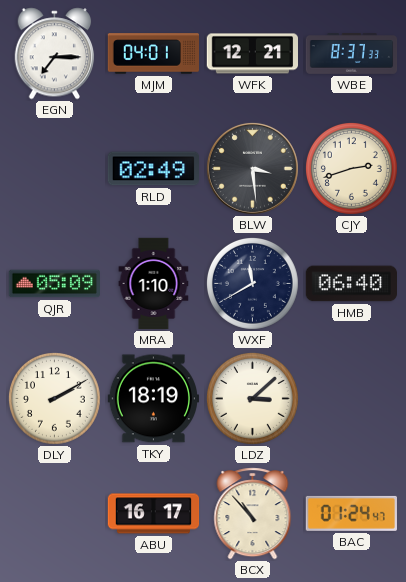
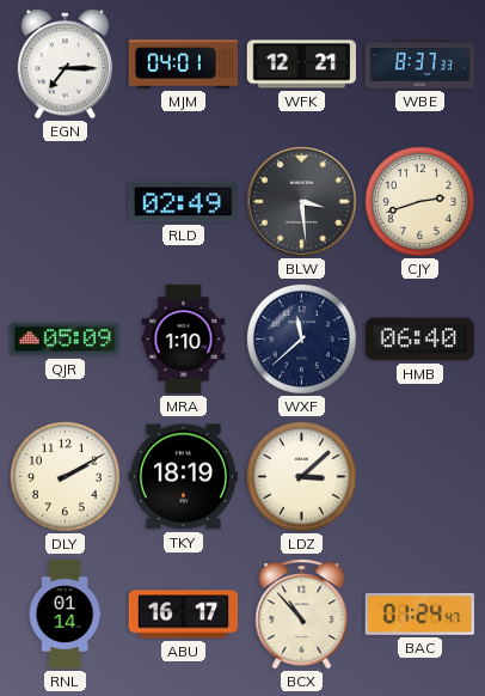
WXF: 11:40 -> 11:38 (301, 338)
RNL: none -> 01:14 (65, 615)
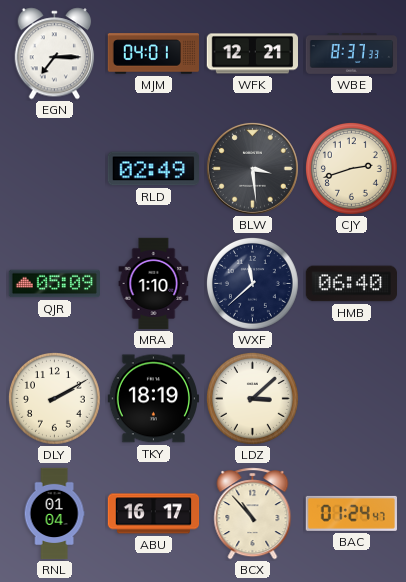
RNL: 01:14 -> 01:04 (54, 514)
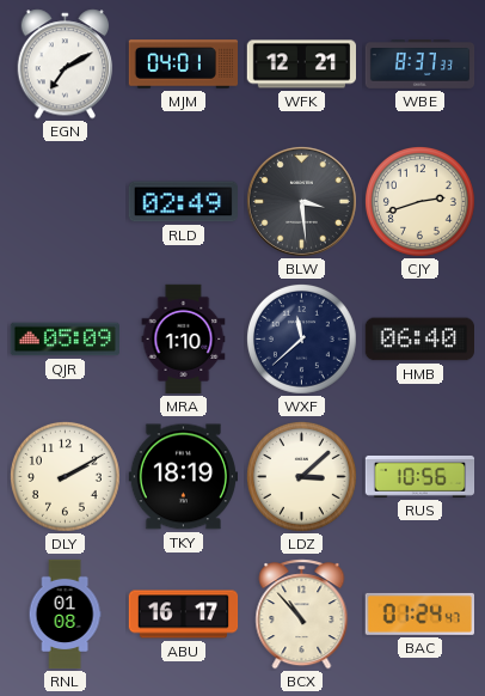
EGN: 7:15 -> 7:10 (66, 65)
RUS: none -> 10:56 (420, 476)
RNL: 01:04 -> 01:08 (65, 615)
